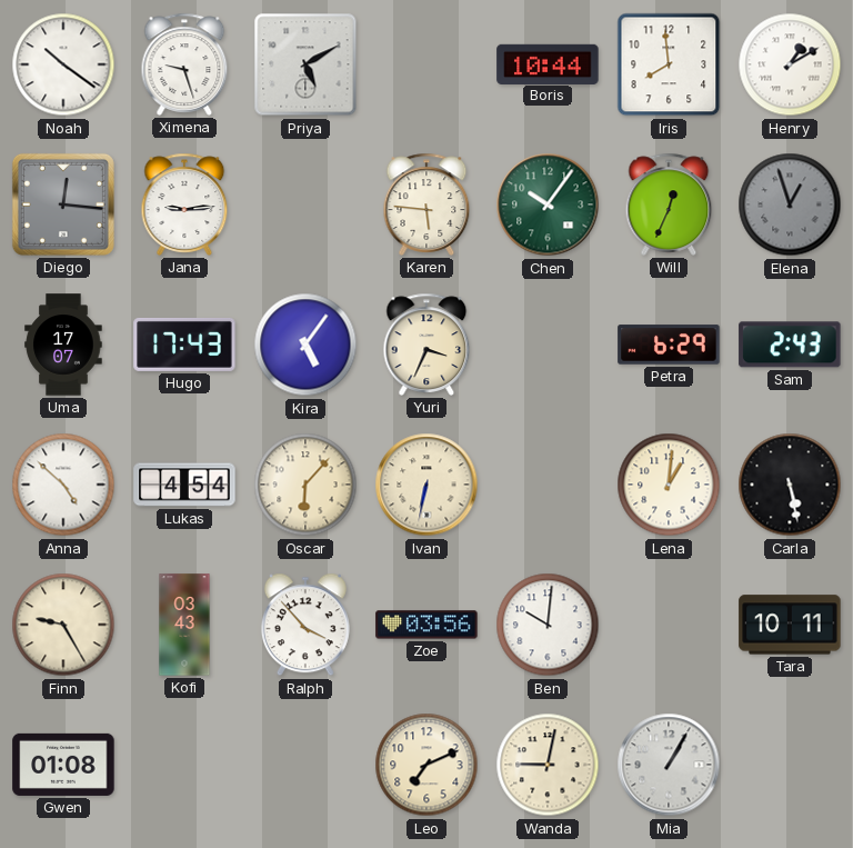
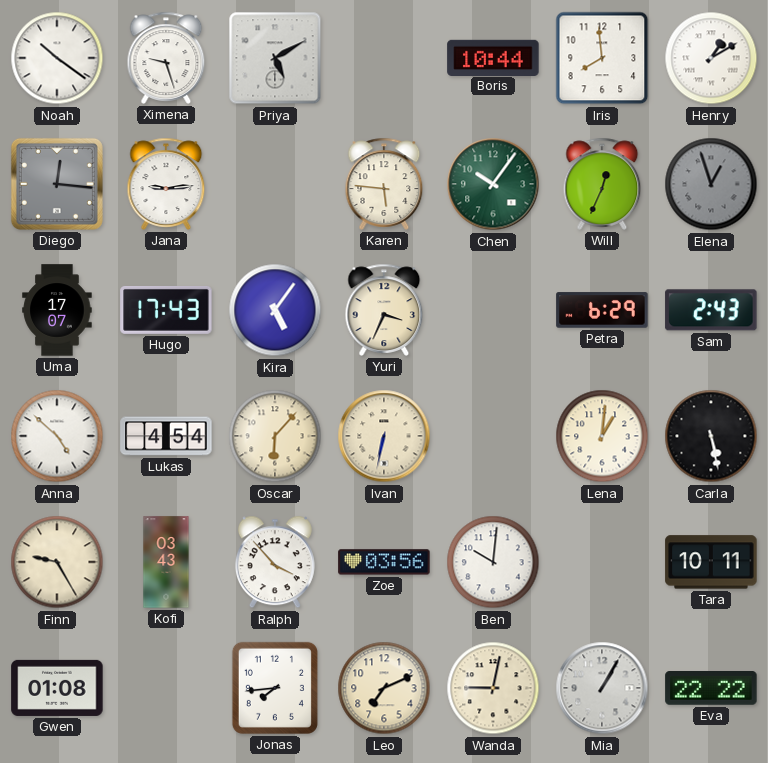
Jonas: none -> 7:44 (275, 688)
Eva: none -> 22:22 (711, 689)
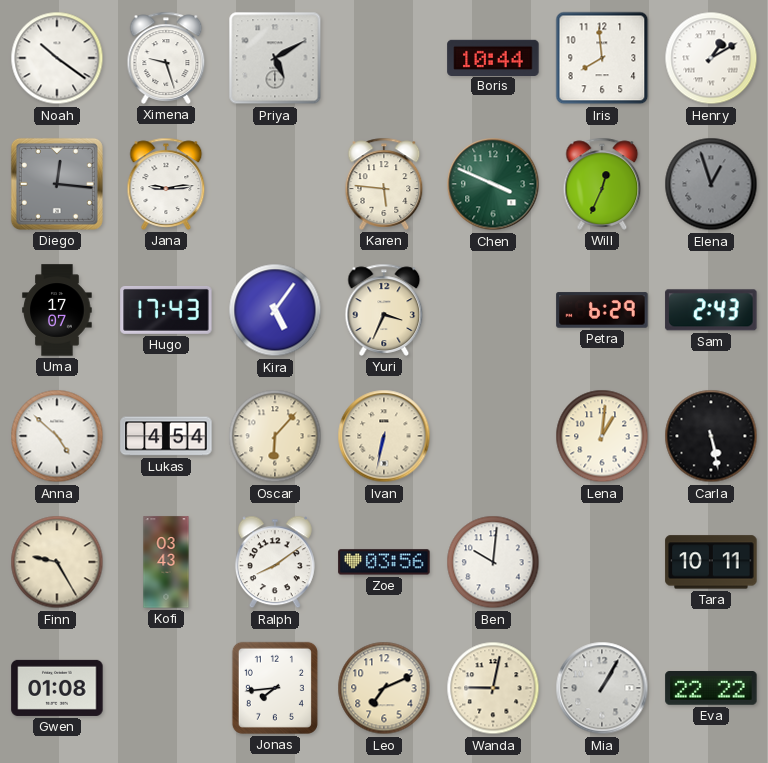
Chen: 10:06 -> 3:49 (493, 184)
Ralph: 3:53 -> 8:09 (275, 562)
